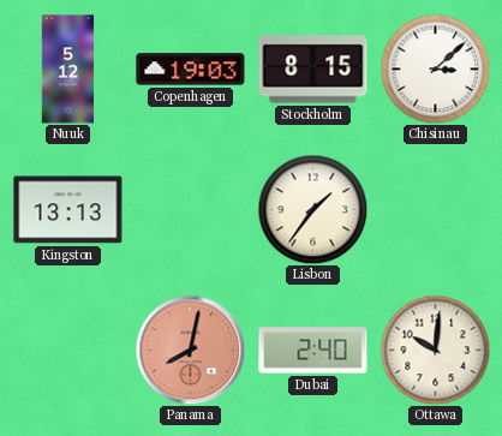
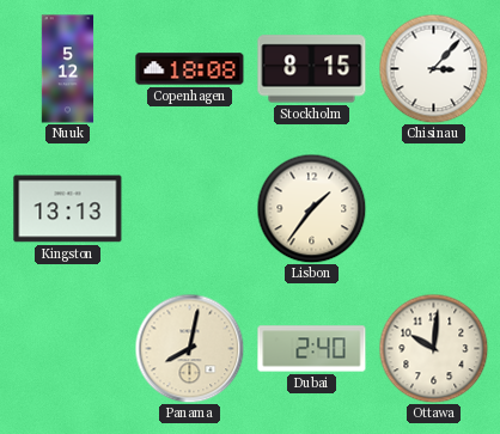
Copenhagen: 19:03 -> 18:08 (190, 69)
Chisinau: 3:08 -> 3:07 (433, 68)
Panama dial: salmon -> cream (189, 348)
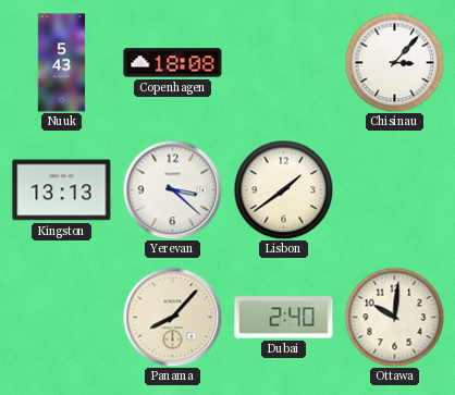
Nuuk: 5:12 -> 5:43 (62, 63)
Stockholm: 8:15 -> none (312, 69)
Yerevan: none -> 3:22 (172, 189)
Lisbon: 1:36 -> 1:39 (283, 189)
Panama: 8:02 -> 8:07 (172, 317)
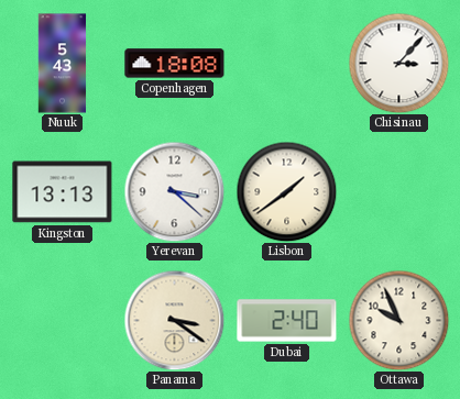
Panama: 8:07 -> 3:21 (174, 320)
Ottawa: 10:01 -> 9:56 (398, 320)
